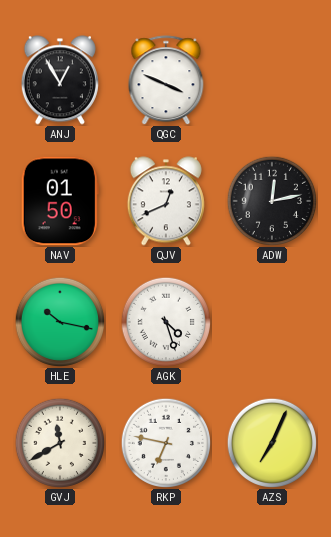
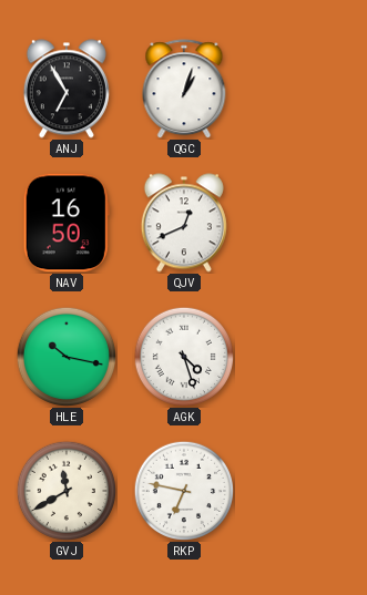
ANJ: 12:55 -> 6:55 (67, 89)
QGC: 3:49 -> 1:03 (184, 89)
NAV: 01:50 -> 16:50 (67, 223)
ADW: 12:13 -> none (271, 200)
AZS: 7:04 -> none (271, 442)
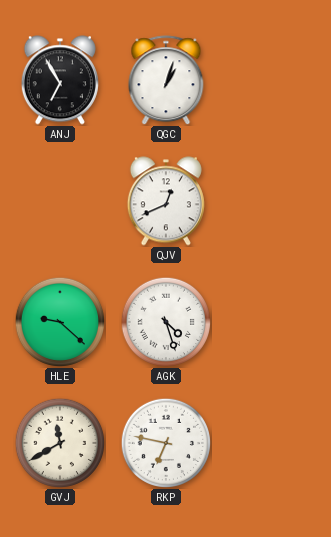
NAV: 16:50 -> none (67, 223)
HLE: 10:17 -> 9:22 (59, 321)
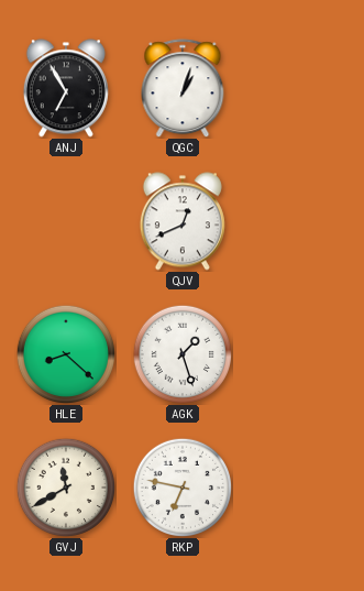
HLE: 9:22 -> 8:22 (65, 353)
AGK: 4:27 -> 1:27 (181, 353)
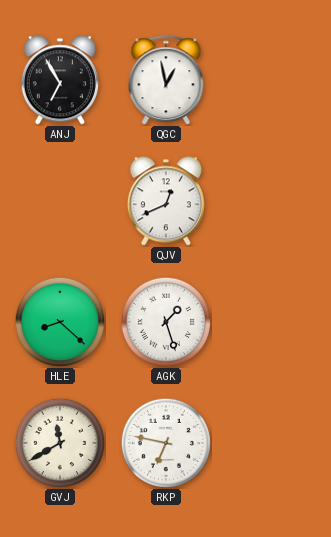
QGC: 1:03 -> 12:58 (166, 80)
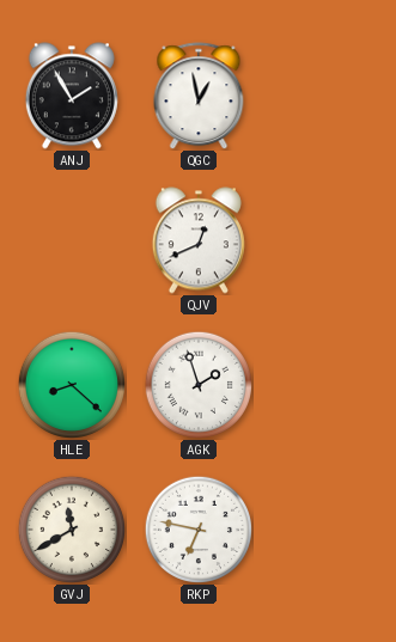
ANJ: 6:55 -> 1:55 (72, 96)
AGK: 1:27 -> 1:57 (197, 384)
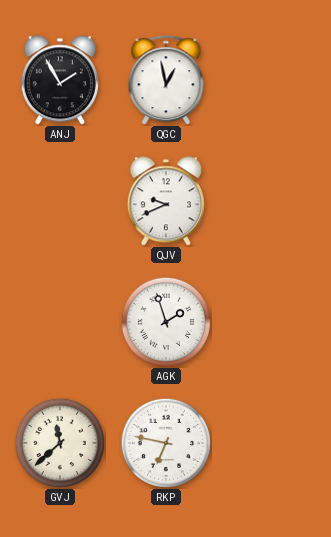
QJV: 12:41 -> 9:41 (166, 201)
HLE: 8:22 -> none (71, 384)
GVJ: 11:40 -> 11:38 (59, 442)
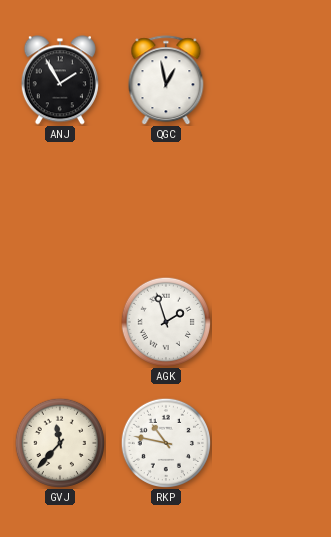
QJV: 9:41 -> none (166, 201)
GVJ: 11:38 -> 11:37 (59, 442)
RKP: 6:47 -> 10:47 (165, 442)
